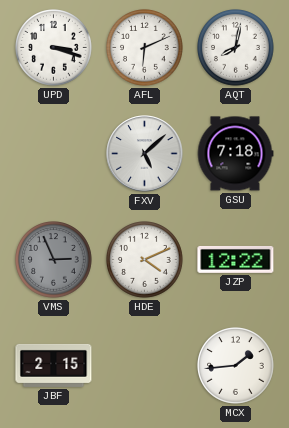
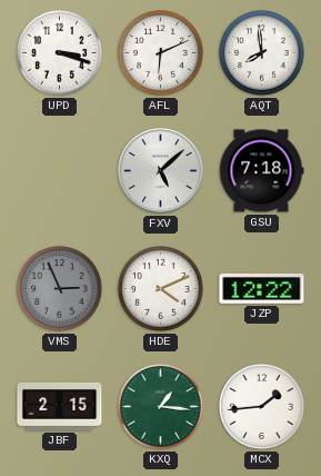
AQT: 8:02 -> 7:59 (262, 53)
KXQ: none -> 1:16 (161, 407)
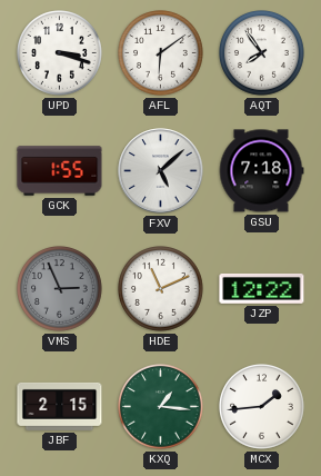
AFL: 6:11 -> 6:09 (161, 53)
AQT: 7:59 -> 7:54 (262, 53)
GCK: none -> 1:55 (60, 171)
HDE: 4:11 -> 11:11 (161, 289)
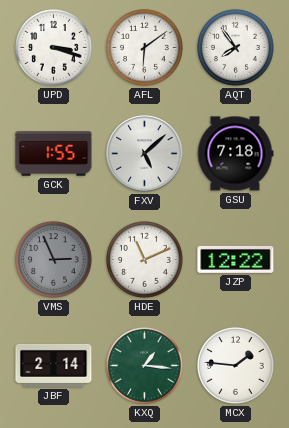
JBF: 2:15 -> 2:14 (54, 365)
MCX: 1:44 -> 1:46 (236, 366)
